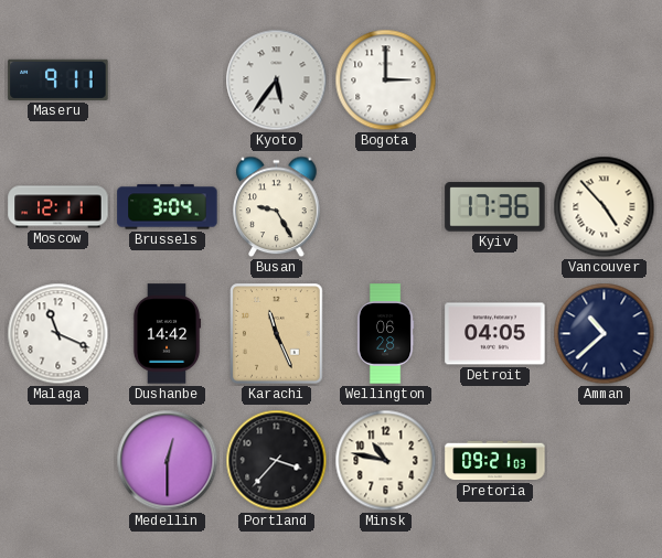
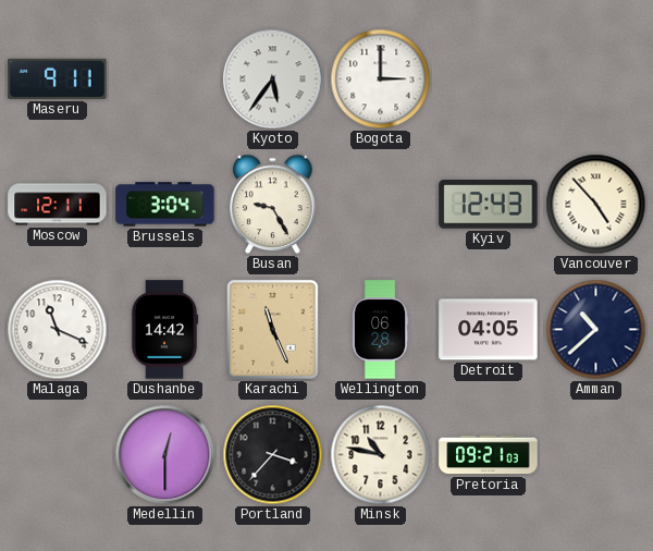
Kyiv: 17:36 -> 12:43 (489, 205)
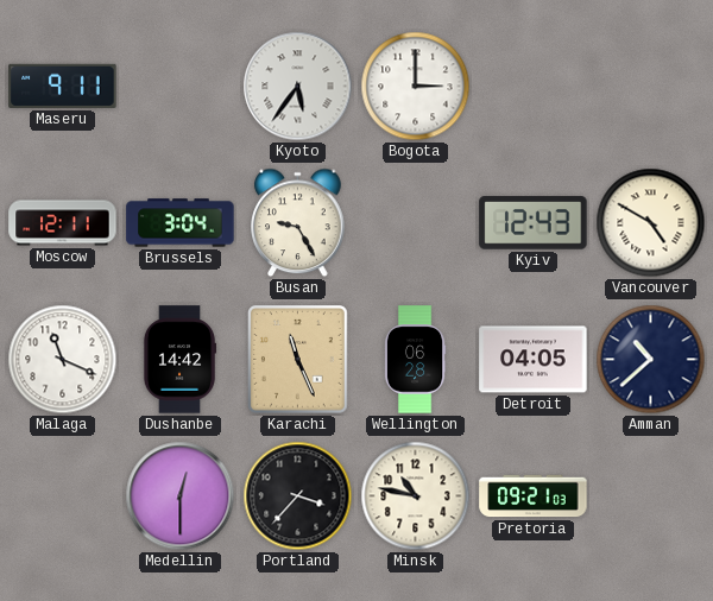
Vancouver: 4:53 -> 4:50 (651, 223)
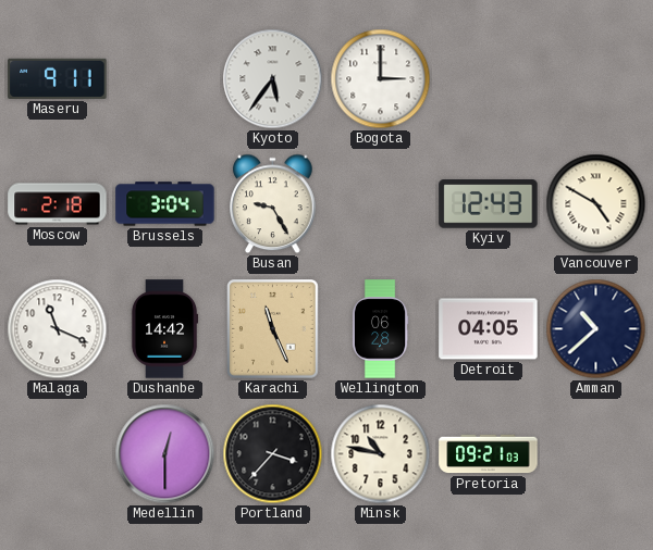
Moscow: 12:11 -> 2:18 (58, 204)
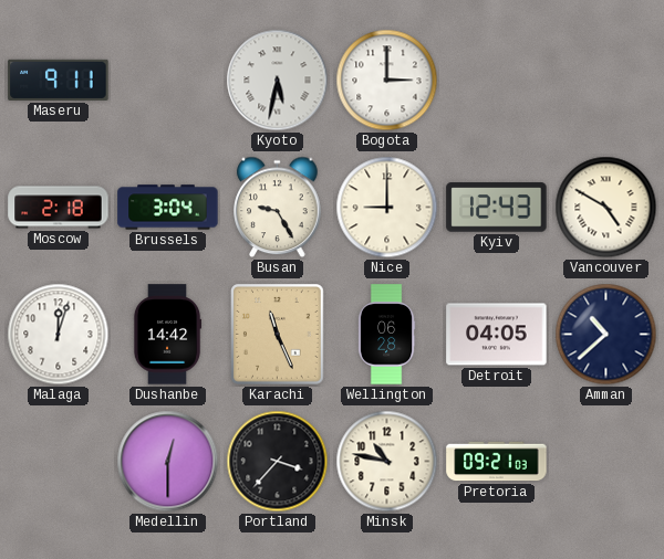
Kyoto: 5:36 -> 5:32 (278, 81)
Nice: none -> 9:00 (387, 208)
Malaga: 11:19 -> 12:03 (59, 335)
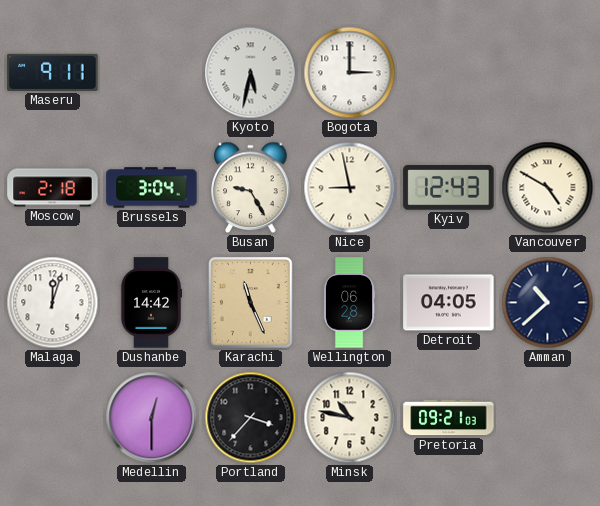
Nice: 9:00 -> 8:58 (350, 188)
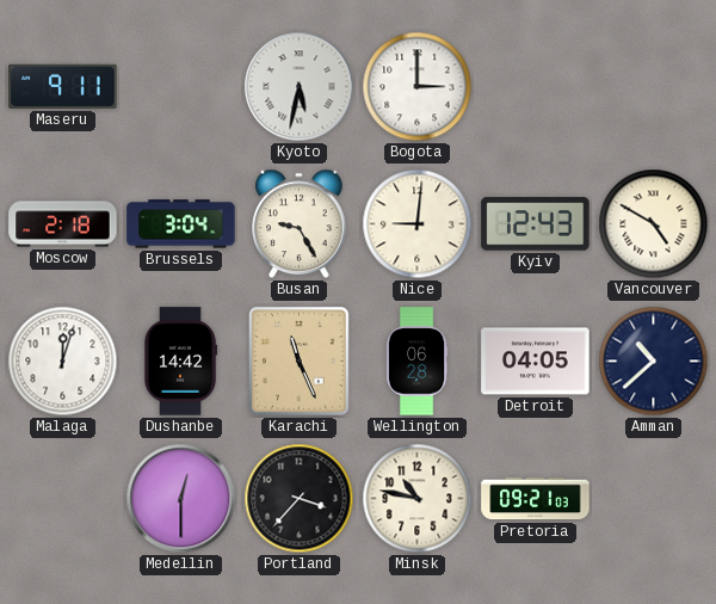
Nice: 8:58 -> 9:01 (418, 224)
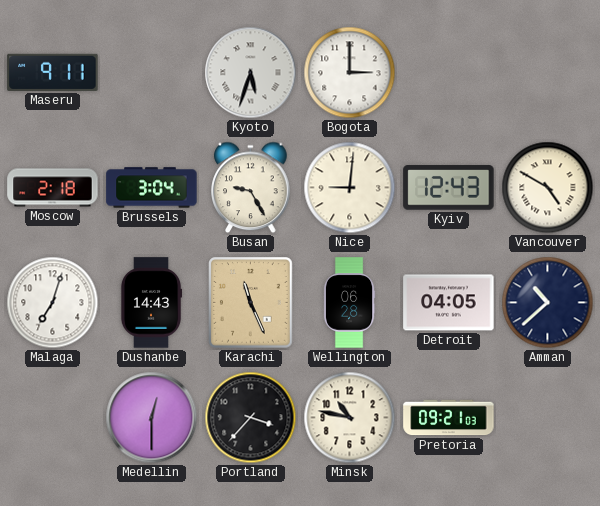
Kyoto: 5:32 -> 5:33 (251, 73)
Malaga: 12:03 -> 7:03 (53, 303)
Dushanbe: 14:42 -> 14:43 (151, 303)
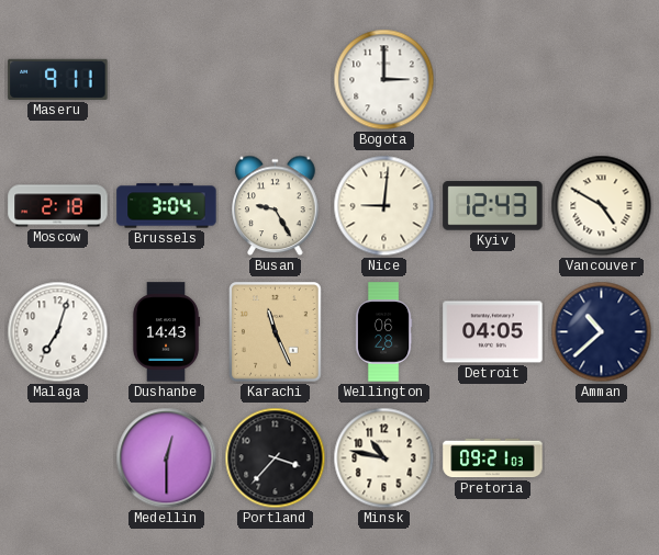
Kyoto: 5:33 -> none (251, 73)
